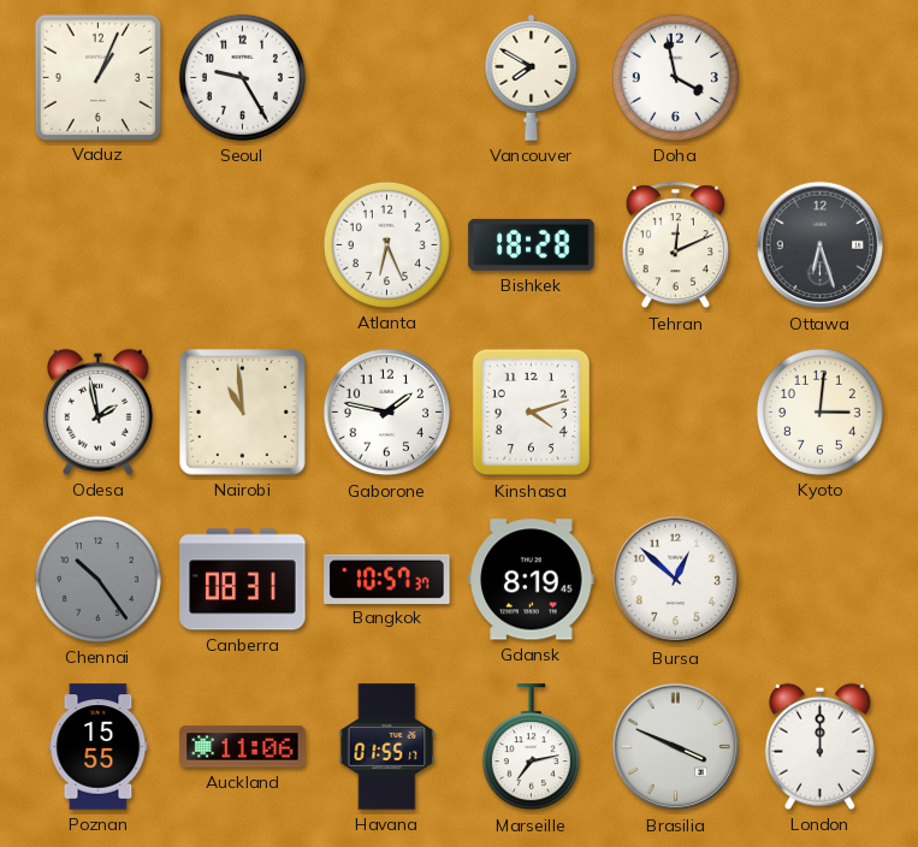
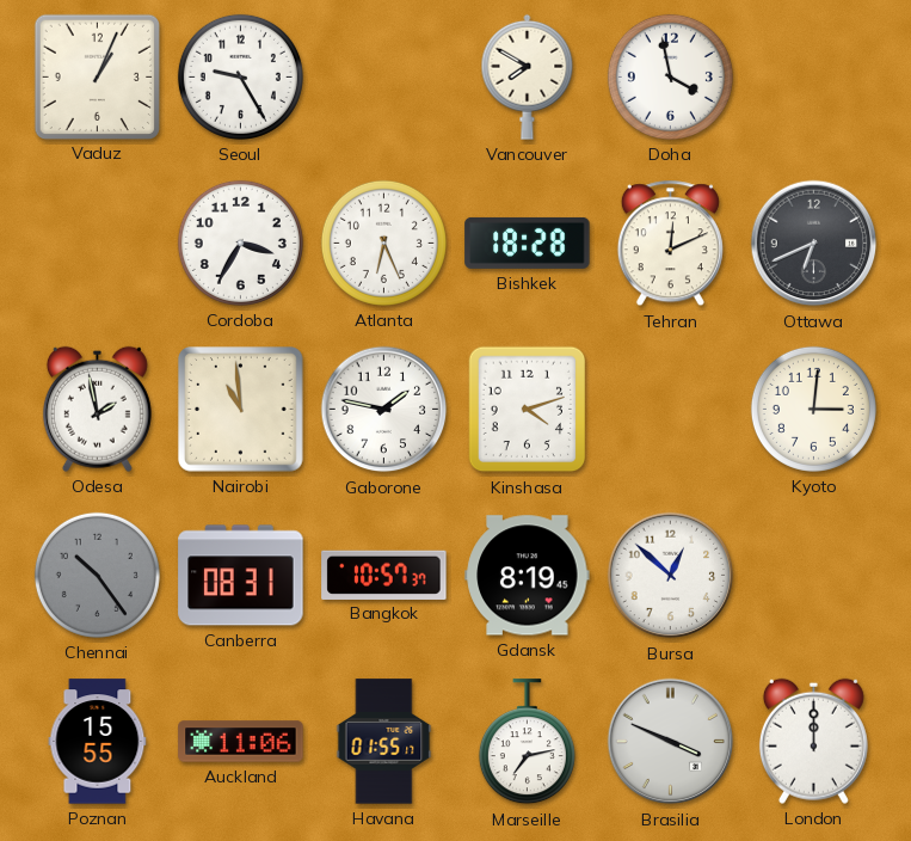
Cordoba: none -> 3:35 (240, 243)
Ottawa: 6:27 -> 6:41 (814, 244)
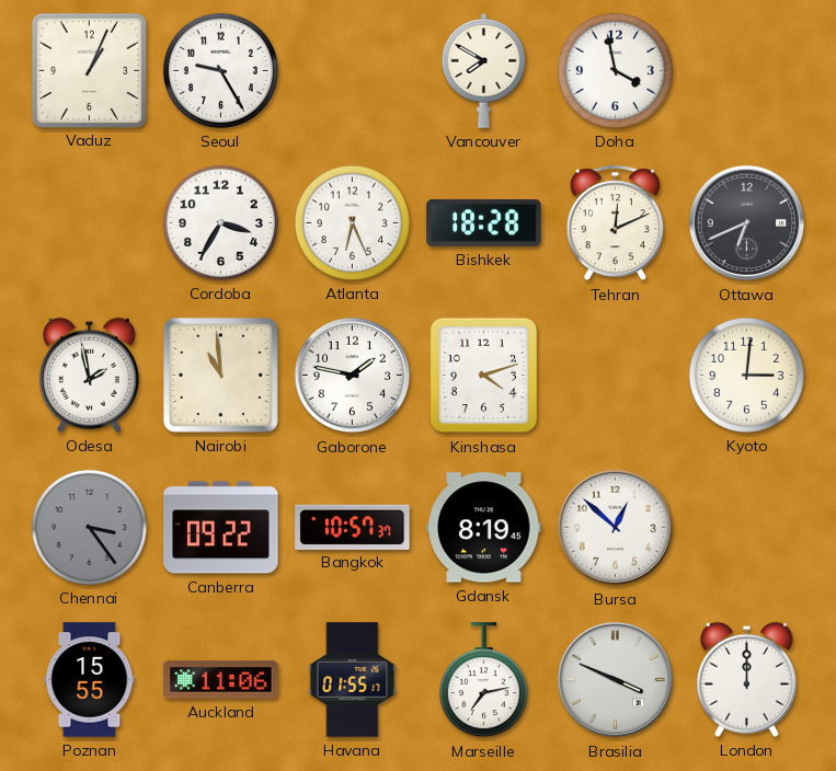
Chennai: 10:24 -> 3:24 (89, 527)
Canberra: 08:31 -> 09:22 (221, 528)
